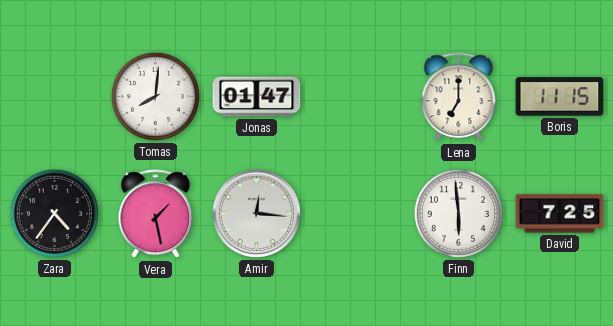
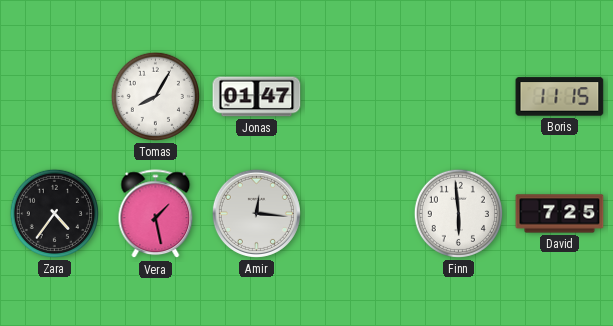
Tomas: 8:01 -> 8:05 (155, 96)
Lena: 7:00 -> none (459, 97)
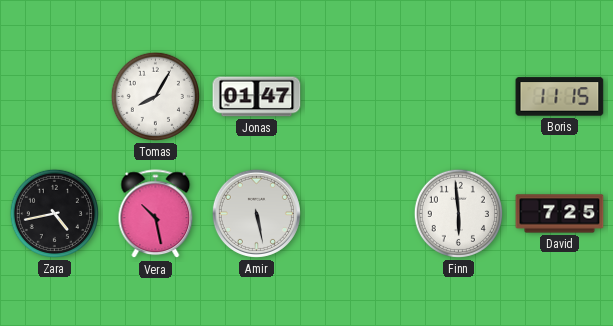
Zara: 4:36 -> 4:43 (54, 213)
Vera: 1:28 -> 10:28 (156, 214)
Amir: 12:16 -> 5:28 (256, 213)
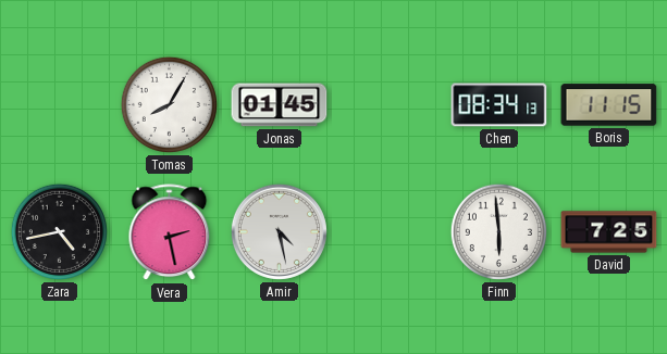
Jonas: 01:47 -> 01:45 (280, 105)
Chen: none -> 08:34 (499, 105)
Vera: 10:28 -> 2:28 (170, 232)
Amir: 5:28 -> 4:28 (279, 231)
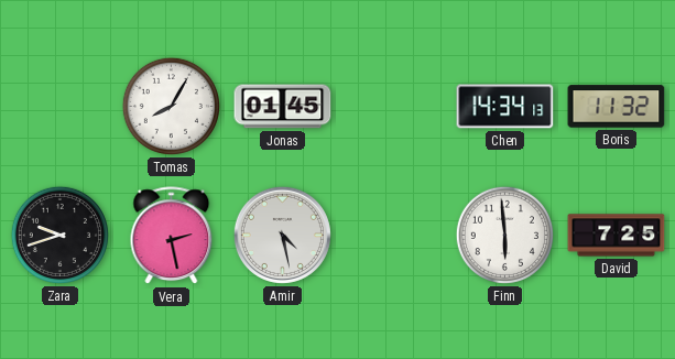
Chen: 08:34 -> 14:34 (505, 107)
Boris: 11:15 -> 11:32 (617, 107)
Zara: 4:43 -> 9:42 (59, 235)
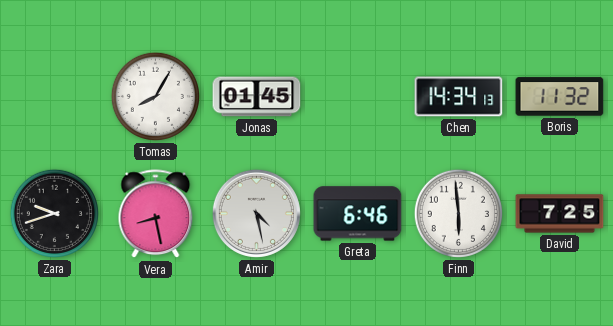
Vera: 2:28 -> 8:28 (156, 214)
Greta: none -> 6:46 (358, 214)
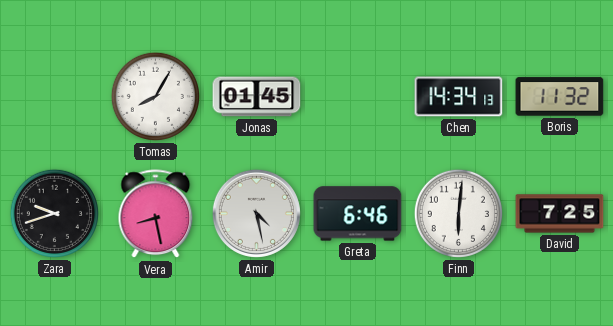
Finn: 5:59 -> 6:01 (458, 213)
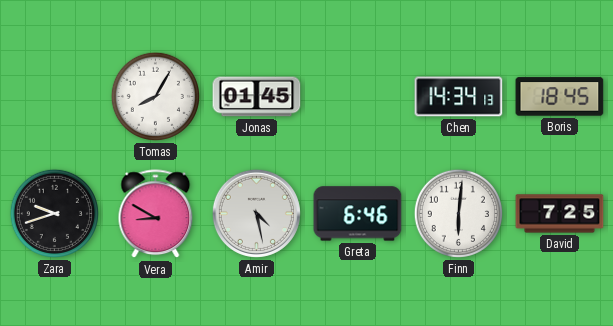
Boris: 11:32 -> 18:45 (560, 97)
Vera: 8:28 -> 8:50 (156, 214)
